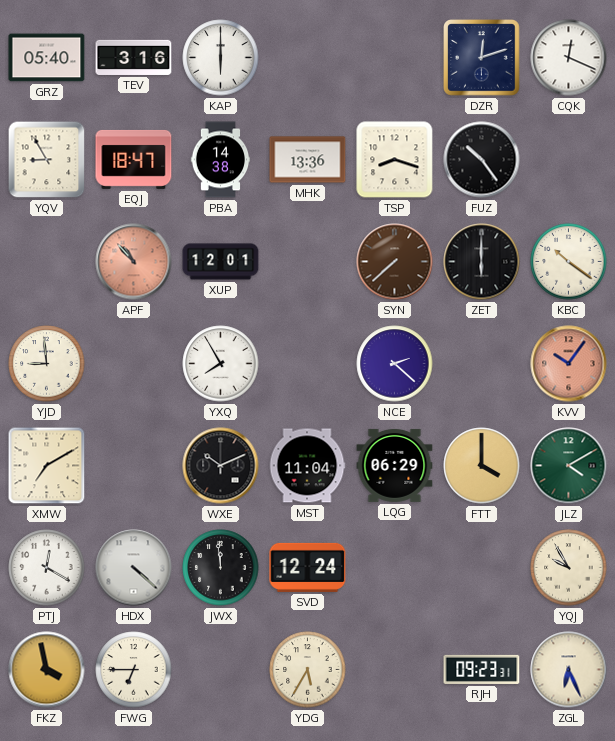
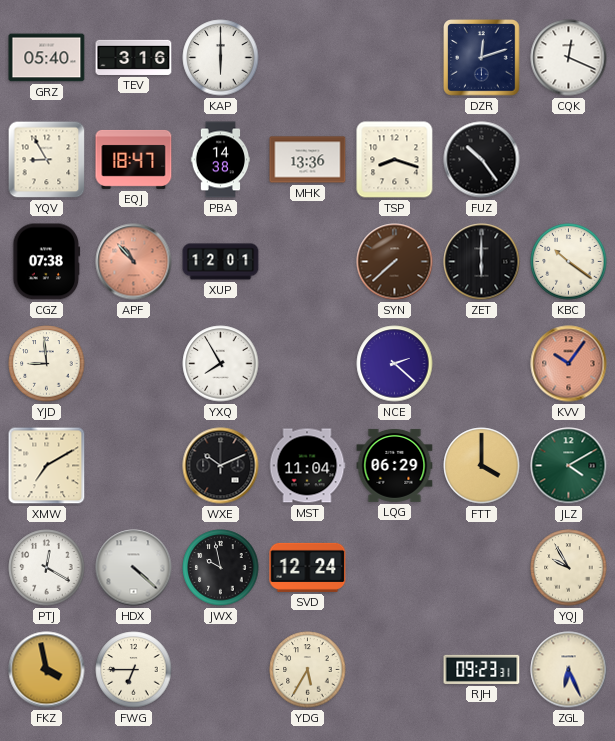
CGZ: none -> 07:38 (47, 262)
JWX: 11:59 -> 9:58 (221, 568)
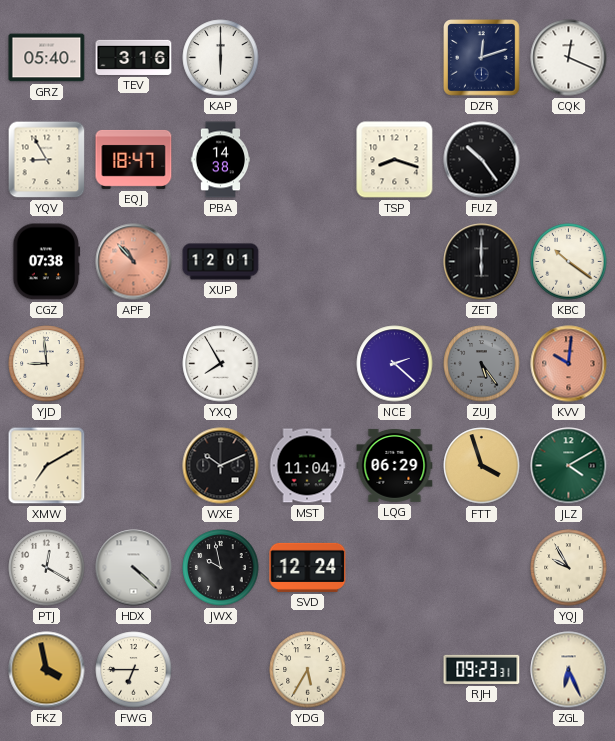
MHK: 13:36 -> none (308, 160)
SYN: 7:38 -> none (395, 262)
ZUJ: none -> 5:24 (482, 364)
KVV: 10:06 -> 10:01 (569, 364)
FTT: 4:00 -> 3:57 (482, 466)
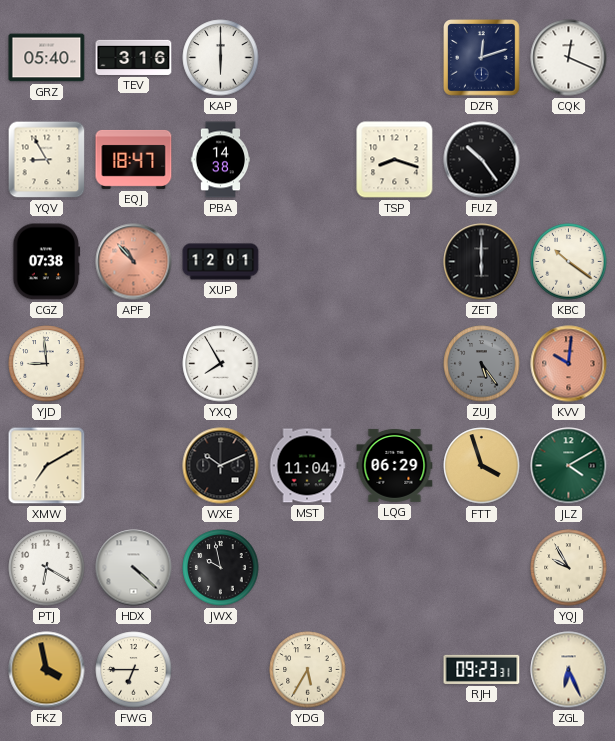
NCE: 2:22 -> none (395, 364)
PTJ: 12:20 -> 6:20 (47, 568)
SVD: 12:24 -> none (308, 567)
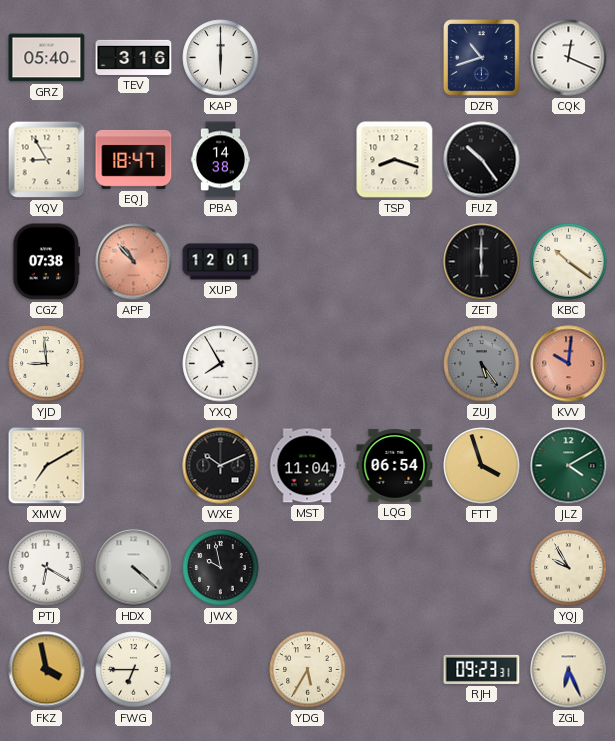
DZR: 12:12 -> 10:42 (482, 58)
LQG: 06:29 -> 06:54 (395, 465)
